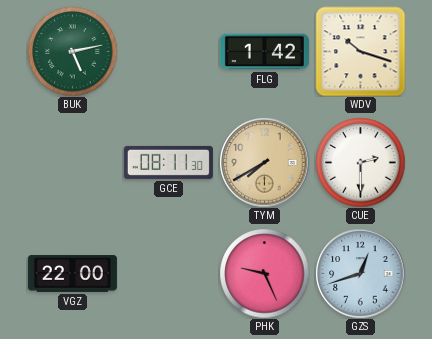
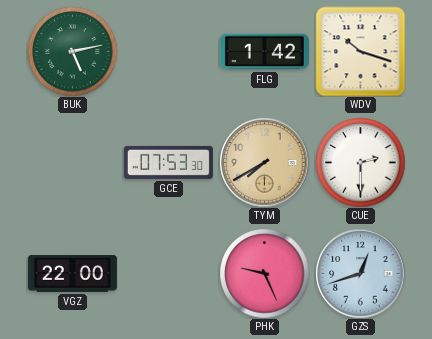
GCE: 08:11 -> 07:53 (168, 162)
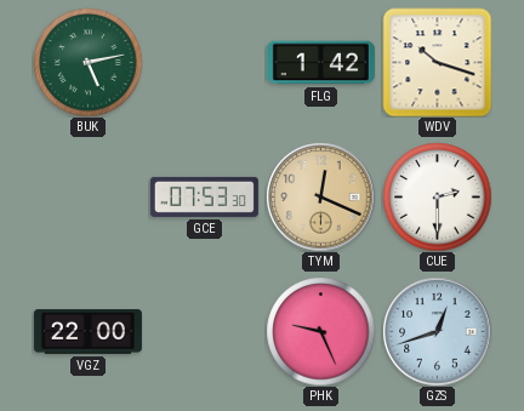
TYM: 7:40 -> 12:19 (320, 196)
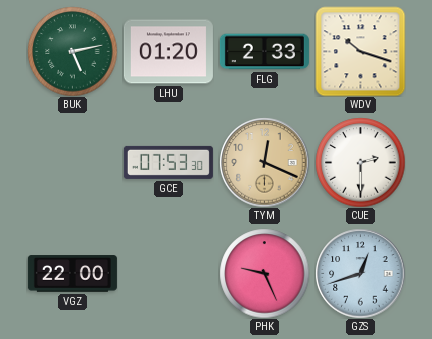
LHU: none -> 01:20 (168, 52)
FLG: 1:42 -> 2:33 (264, 52)
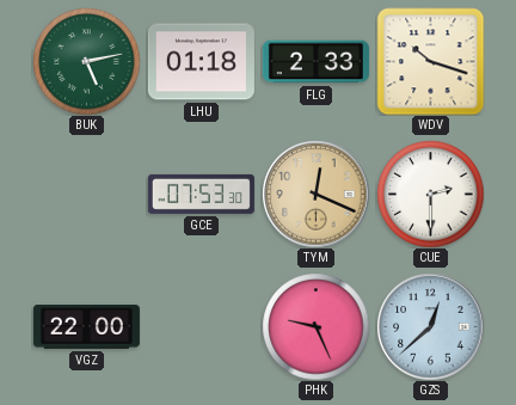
LHU: 01:20 -> 01:18 (201, 62)
GZS: 12:42 -> 12:38 (430, 326)
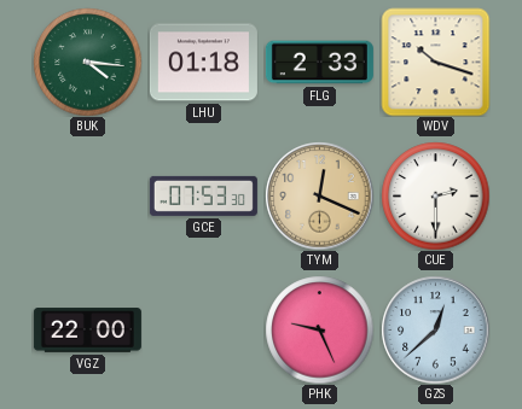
BUK: 5:13 -> 4:16 (87, 62)
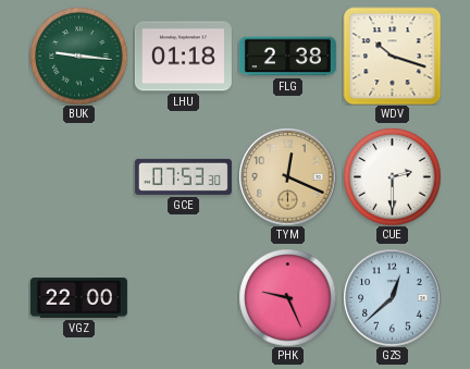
BUK: 4:16 -> 9:16 (78, 56)
FLG: 2:33 -> 2:38 (287, 57)
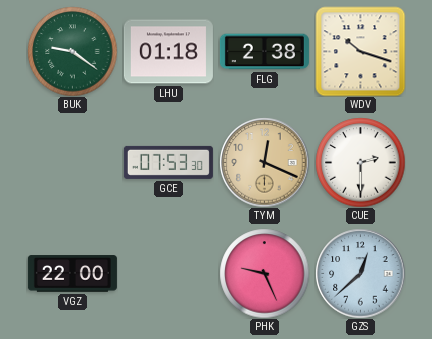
BUK: 9:16 -> 9:21 (72, 51)
